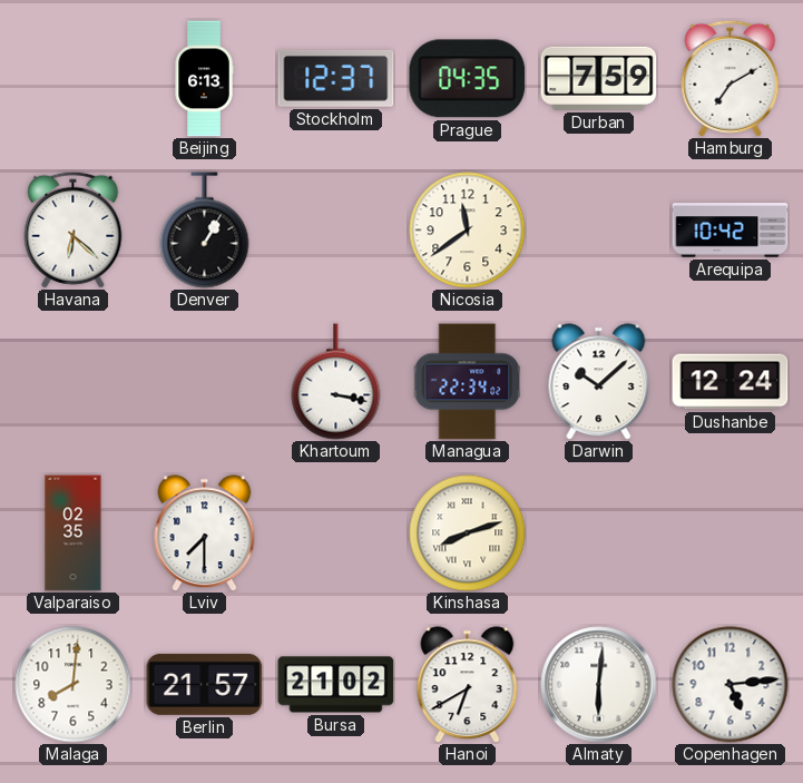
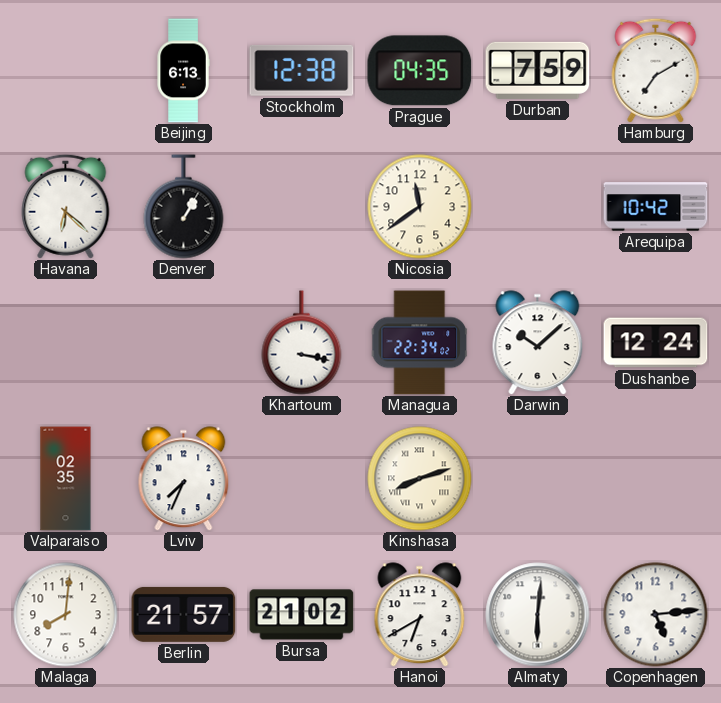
Stockholm: 12:37 -> 12:38 (302, 70)
Lviv: 7:30 -> 7:34 (184, 479)
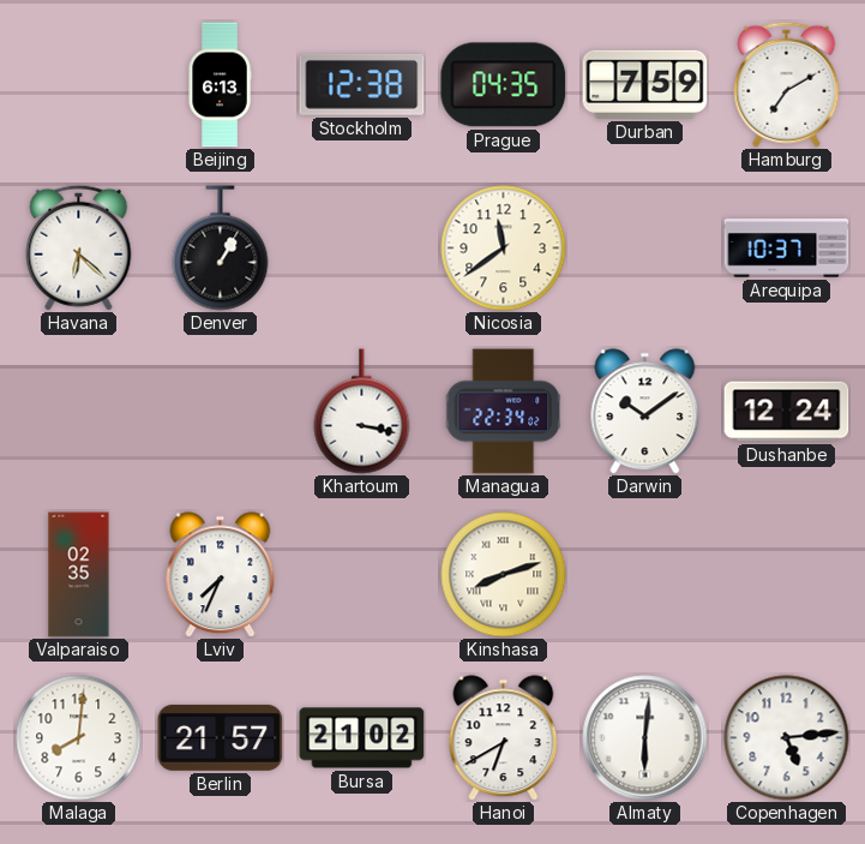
Arequipa: 10:42 -> 10:37 (787, 249)
Darwin: 10:08 -> 10:09 (645, 412)
